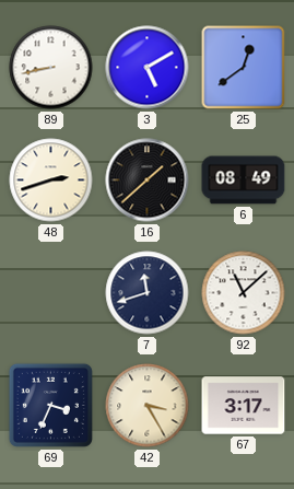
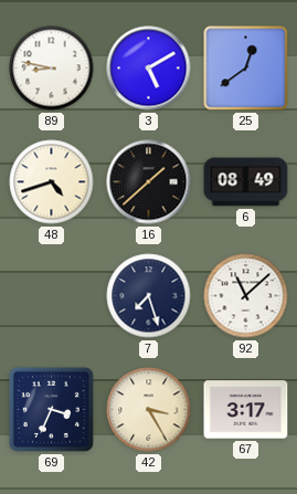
89: 8:43 -> 8:47 (52, 69)
48: 2:42 -> 4:42 (52, 182)
7: 11:42 -> 7:27 (149, 296)
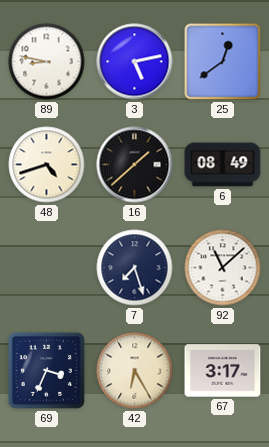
3: 5:10 -> 5:13 (135, 62)
42: 3:25 -> 6:25 (135, 371)
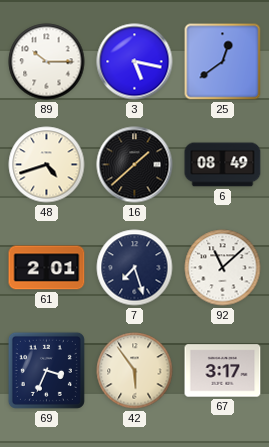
89: 8:47 -> 10:15 (47, 62)
3: 5:13 -> 5:17 (135, 62)
61: none -> 2:01 (47, 268)
42: 6:25 -> 5:54 (135, 371)
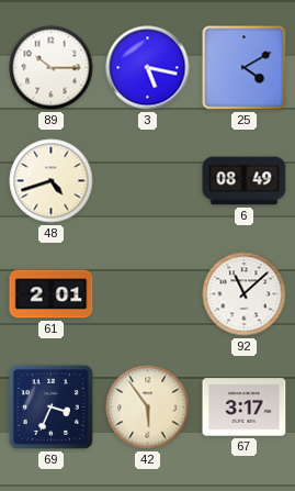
25: 12:39 -> 4:10 (245, 68)
16: 1:38 -> none (135, 165)
7: 7:27 -> none (135, 268)
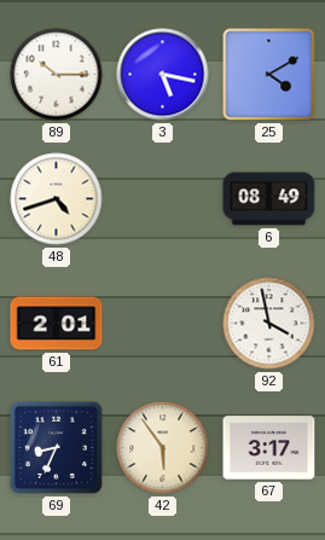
92: 11:08 -> 3:58 (269, 324)
69: 3:34 -> 8:34 (56, 447)
